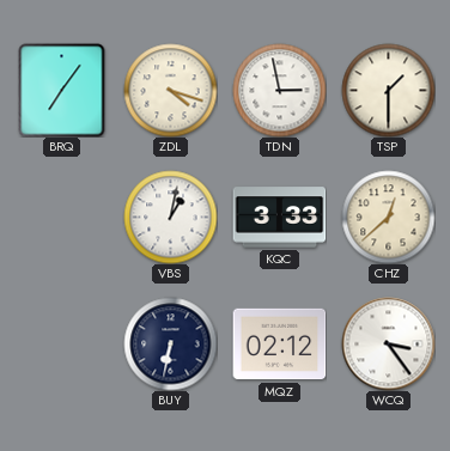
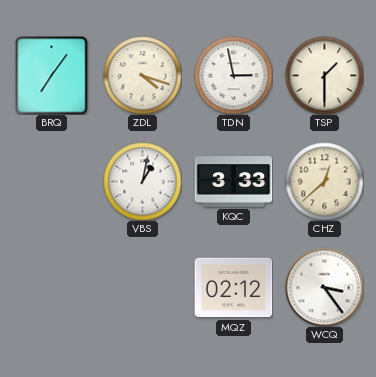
BUY: 6:32 -> none (170, 343)
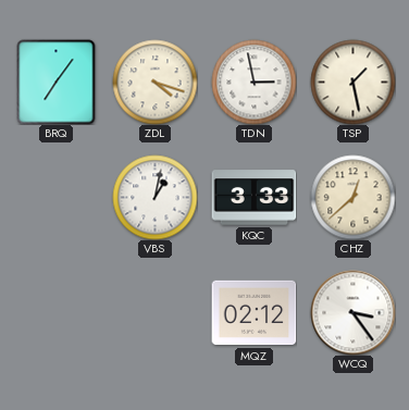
TSP: 1:30 -> 1:28 (352, 82)
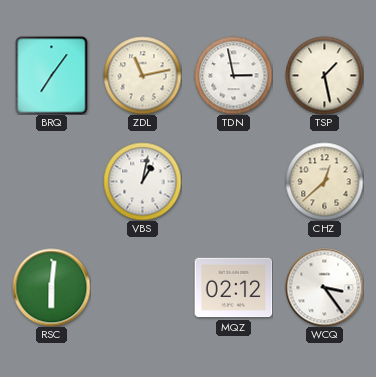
ZDL: 4:18 -> 11:13 (142, 75)
KQC: 3:33 -> none (253, 198)
RSC: none -> 6:01 (51, 287)
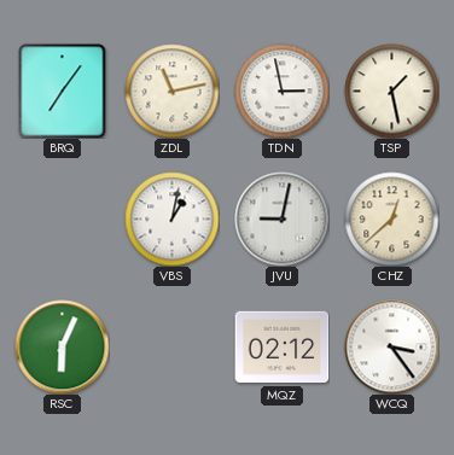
JVU: none -> 9:02 (281, 218)
RSC: 6:01 -> 6:04 (62, 346)
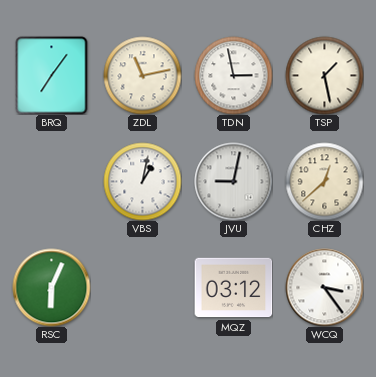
MQZ: 02:12 -> 03:12 (233, 288)
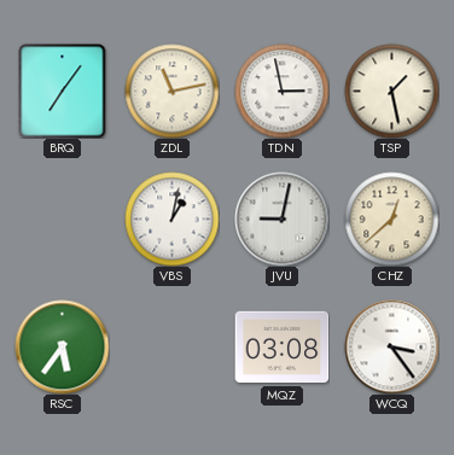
RSC: 6:04 -> 5:36 (62, 346)
MQZ: 03:12 -> 03:08 (281, 348)
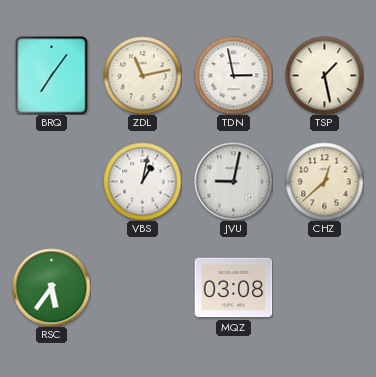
WCQ: 3:24 -> none (391, 346)
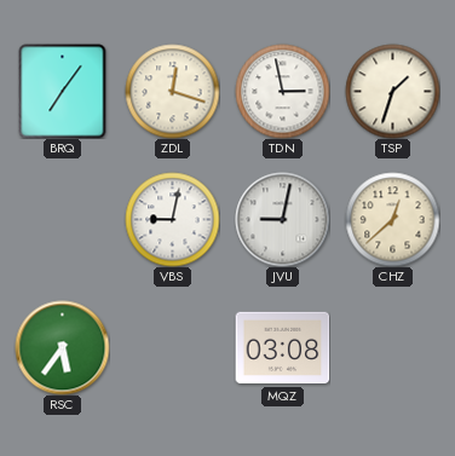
ZDL: 11:13 -> 12:18 (172, 91)
TSP: 1:28 -> 1:33 (392, 91)
VBS: 1:02 -> 9:02 (172, 219)
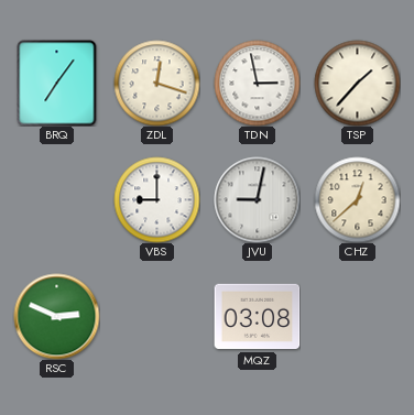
TSP: 1:33 -> 1:37 (357, 83)
VBS: 9:02 -> 9:00 (156, 199)
RSC: 5:36 -> 2:49 (56, 316)
